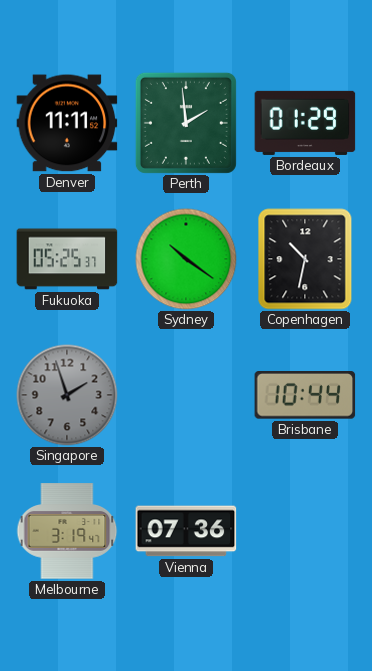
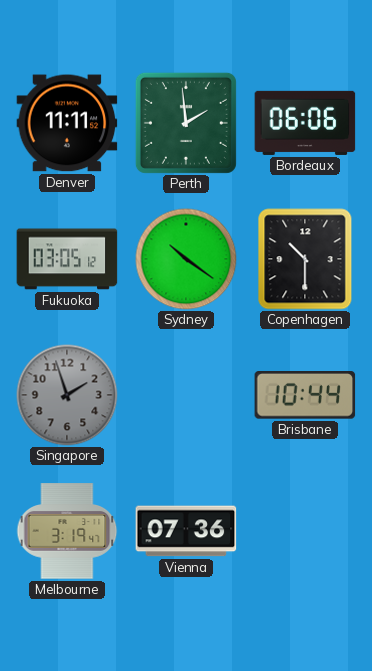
Bordeaux: 01:29 -> 06:06 (305, 123)
Fukuoka: 05:25 -> 03:05 (67, 259)
Copenhagen: 10:32 -> 10:30 (305, 259)
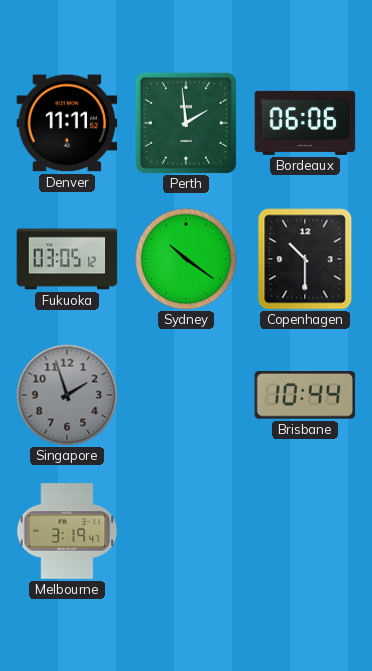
Vienna: 07:36 -> none (186, 531)
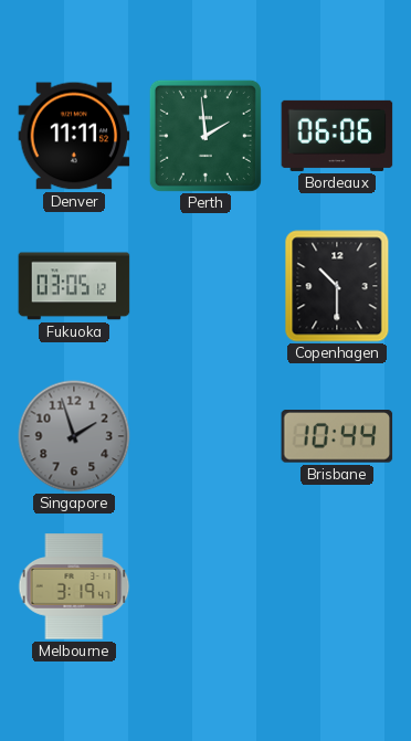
Sydney: 10:21 -> none (186, 259)
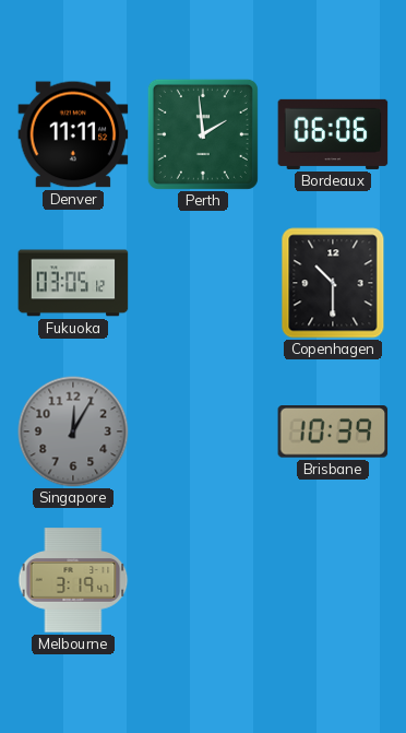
Singapore: 1:57 -> 12:05 (73, 431)
Brisbane: 10:44 -> 10:39 (333, 433)
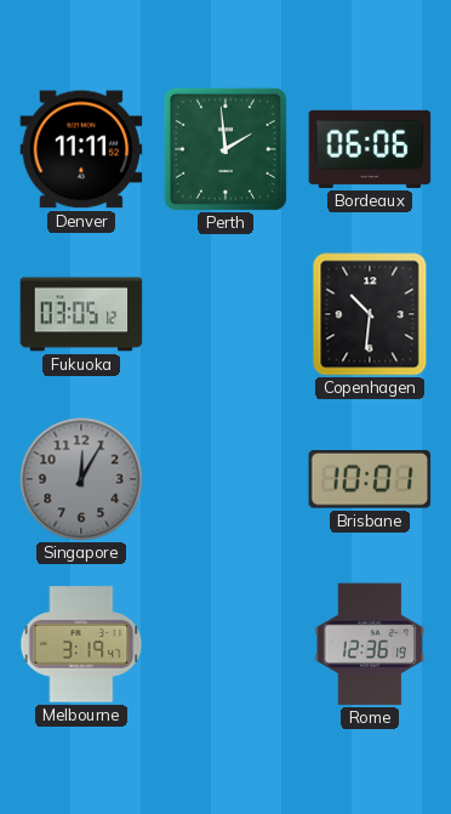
Copenhagen: 10:30 -> 10:31 (370, 314)
Brisbane: 10:39 -> 10:01 (370, 480)
Rome: none -> 12:36 (370, 644)
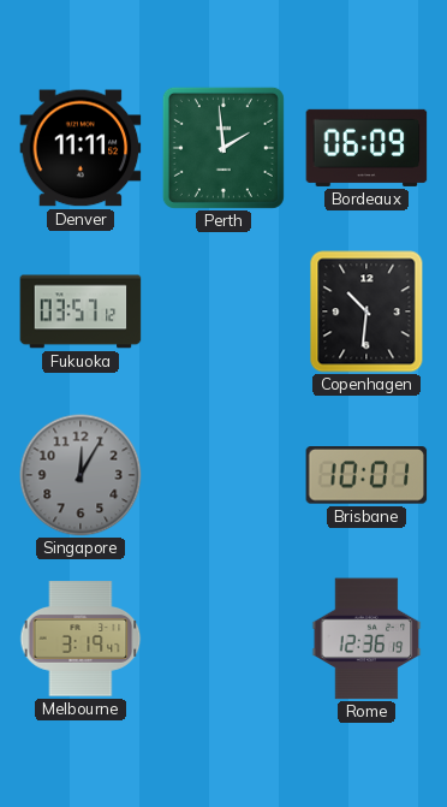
Bordeaux: 06:06 -> 06:09 (366, 148)
Fukuoka: 03:05 -> 03:57 (81, 311)
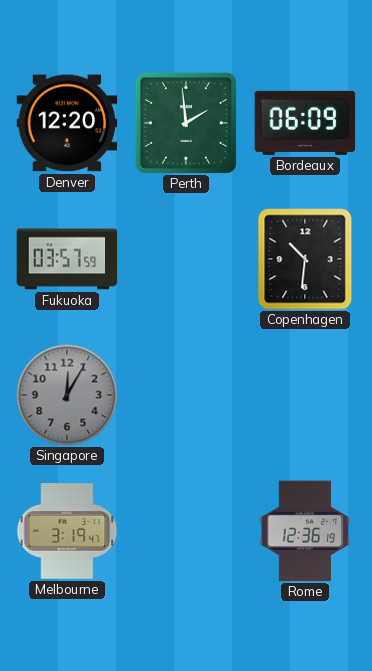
Denver: 11:11 -> 12:20 (67, 123)
Fukuoka: 03:57:12 -> 03:57:59 (67, 259)
Brisbane: 10:01 -> none (366, 476)
